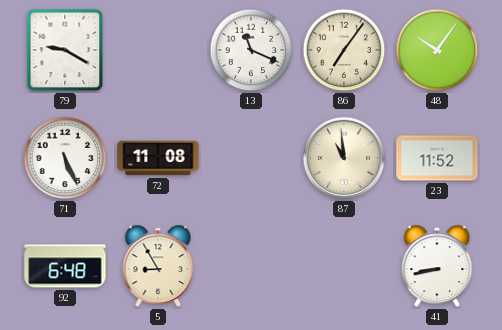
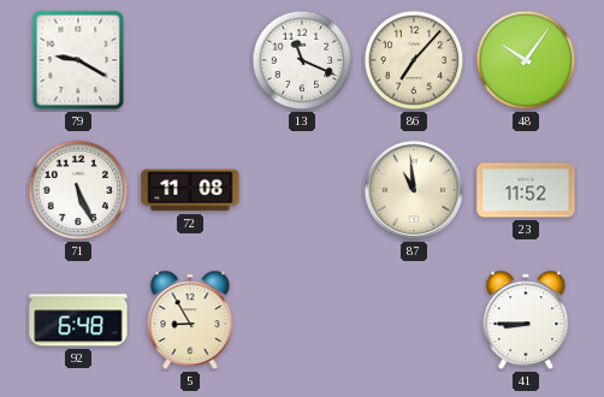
86: 7:06 -> 7:07 (414, 60)
41: 8:43 -> 8:45 (526, 320)
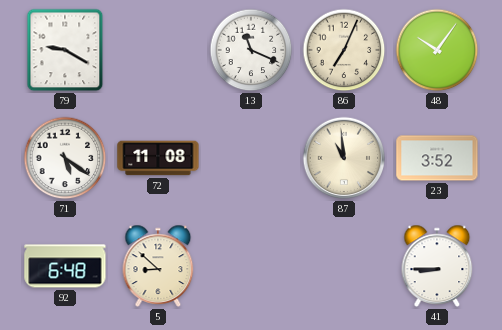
86: 7:07 -> 7:04 (344, 50)
71: 5:26 -> 5:21 (65, 158)
23: 11:52 -> 3:52 (437, 158)
5: 8:55 -> 8:52 (158, 266)
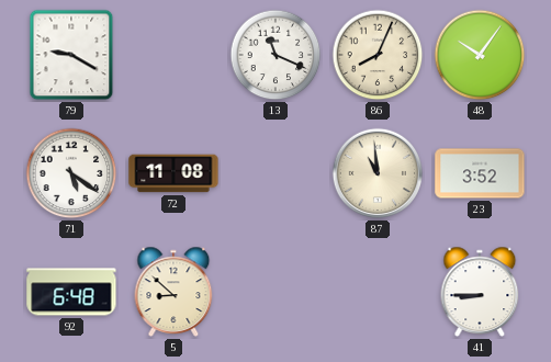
86: 7:04 -> 8:04 (378, 55)
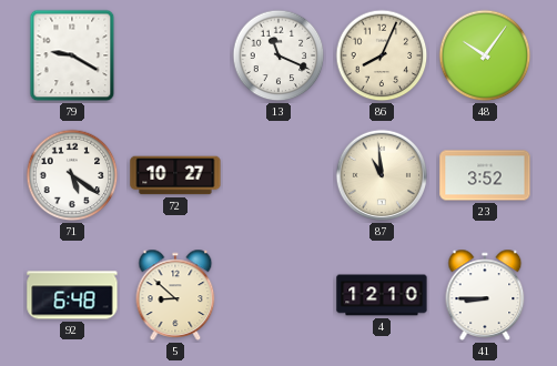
72: 11:08 -> 10:27 (175, 175)
4: none -> 12:10 (382, 295)
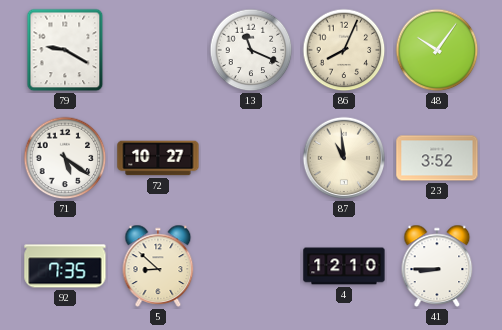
92: 6:48 -> 7:35 (65, 266)
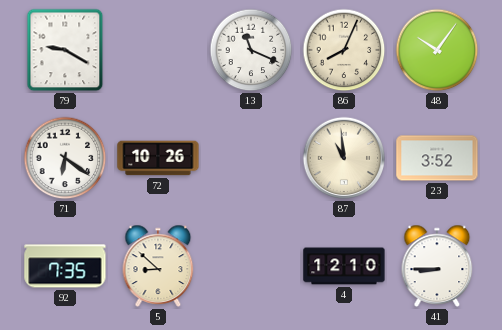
71: 5:21 -> 6:21 (65, 158)
72: 10:27 -> 10:26 (158, 158)
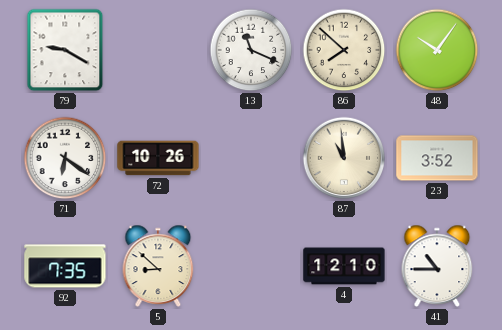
86: 8:04 -> 7:52 (344, 50)
41: 8:45 -> 10:45 (437, 266)
